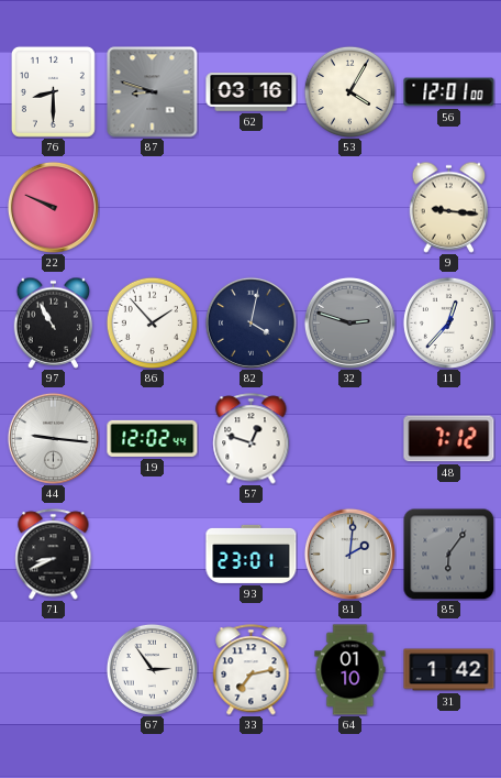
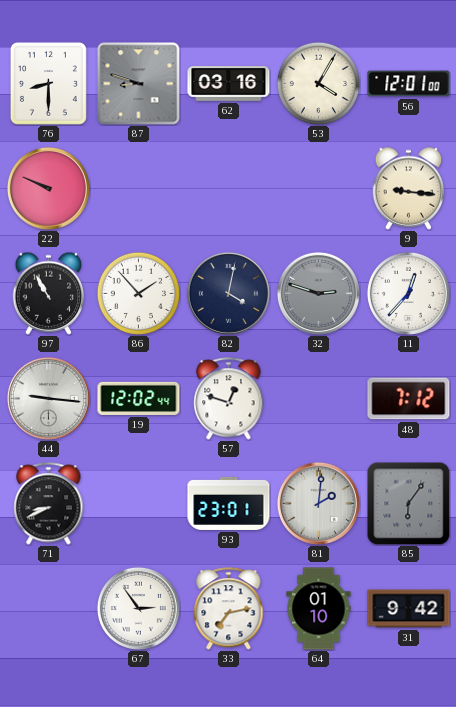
31: 1:42 -> 9:42 (409, 609)
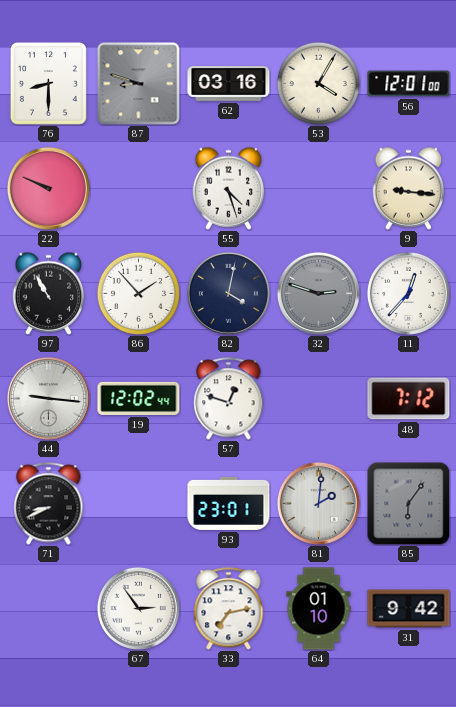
55: none -> 4:27 (229, 188)
